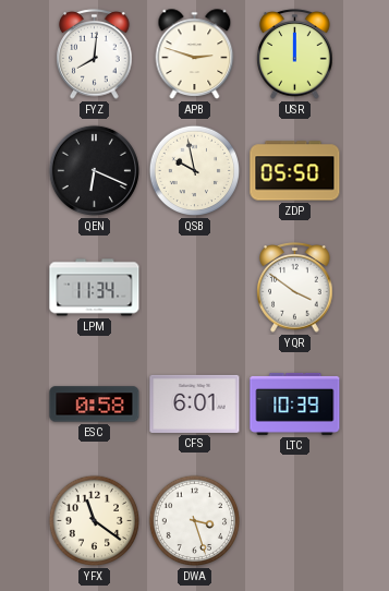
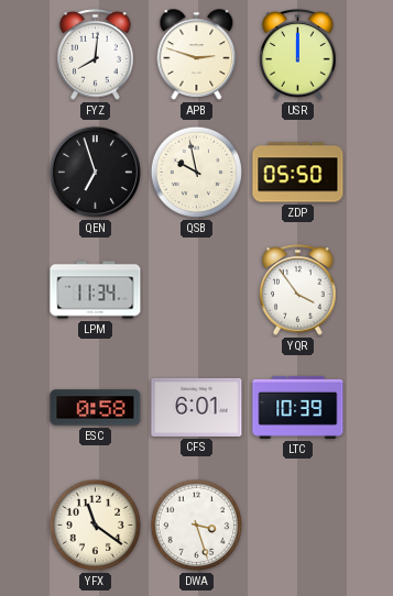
QEN: 6:19 -> 6:57 (95, 172)
YQR: 3:51 -> 3:54 (298, 290)
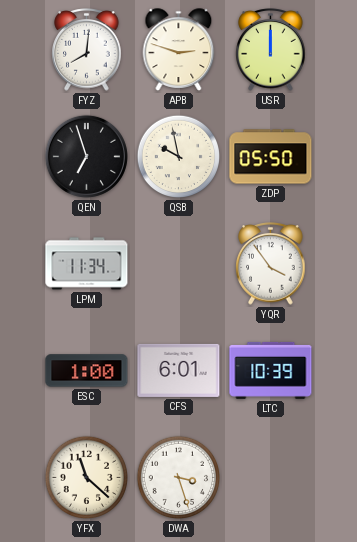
ESC: 0:58 -> 1:00 (87, 371)
YFX: 11:21 -> 11:22 (87, 478)
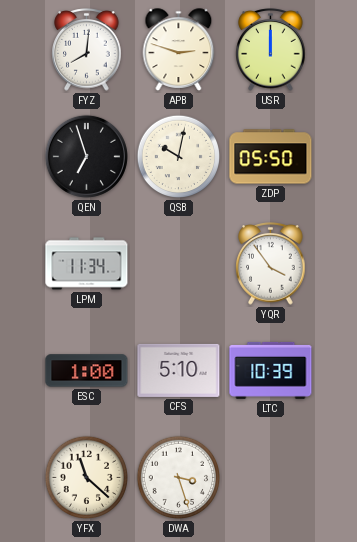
QSB: 9:58 -> 10:02 (179, 157)
CFS: 6:01 -> 5:10 (179, 370)
